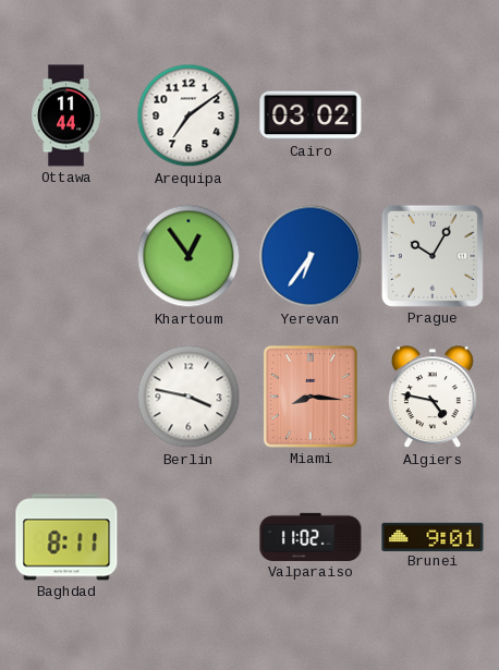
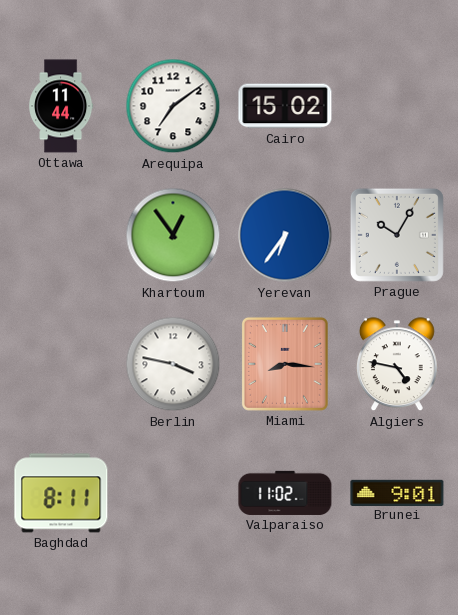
Cairo: 03:02 -> 15:02 (285, 106)
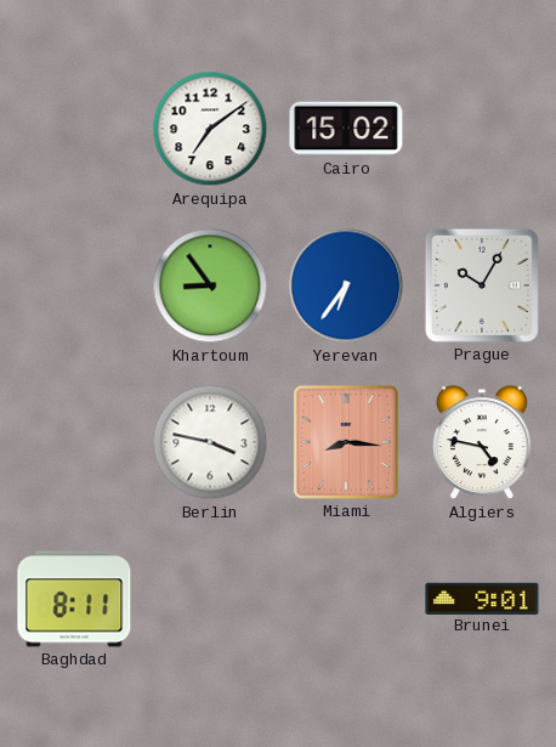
Ottawa: 11:44 -> none (62, 106)
Khartoum: 12:54 -> 8:54 (210, 285)
Valparaiso: 11:02 -> none (285, 493)
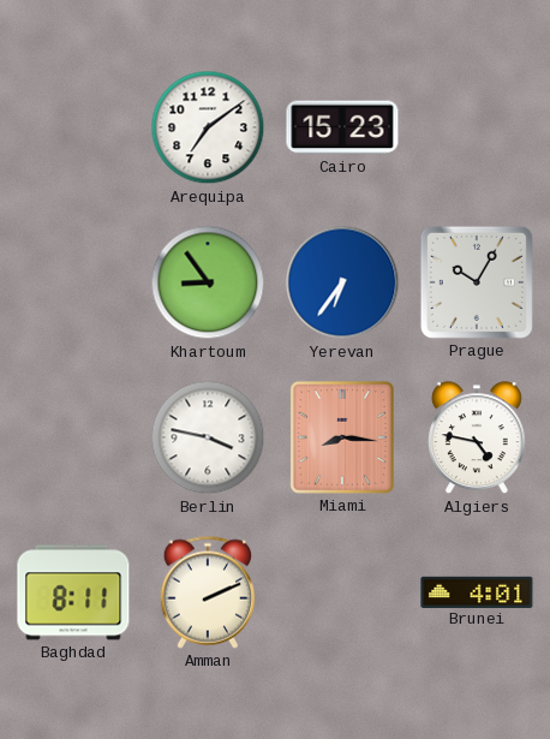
Cairo: 15:02 -> 15:23 (342, 127)
Amman: none -> 2:11 (208, 592)
Brunei: 9:01 -> 4:01 (477, 591)
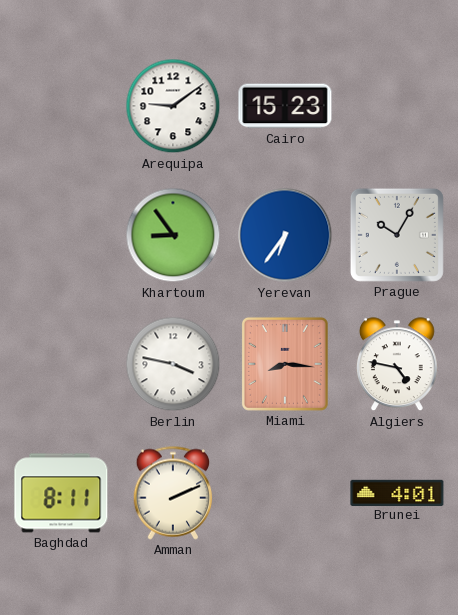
Arequipa: 7:09 -> 9:09 (173, 106)
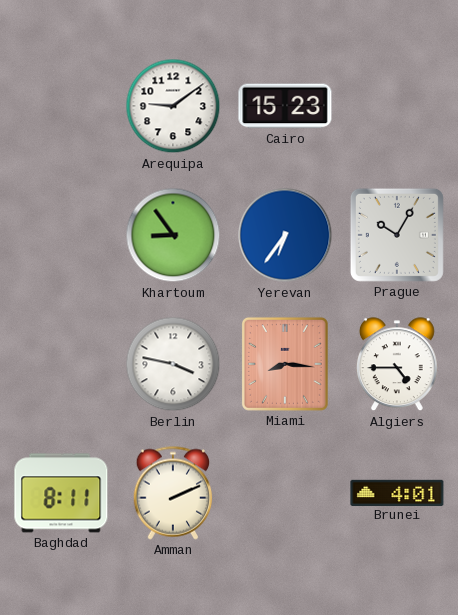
Algiers: 4:47 -> 4:45 (397, 365)
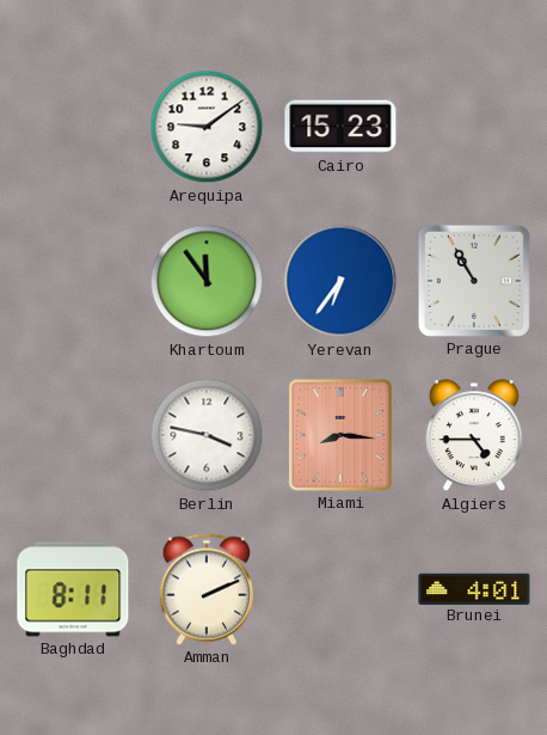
Khartoum: 8:54 -> 11:54 (207, 281)
Prague: 10:05 -> 10:55 (474, 281)
